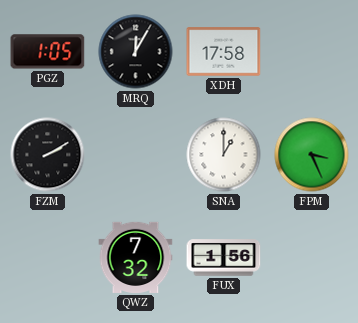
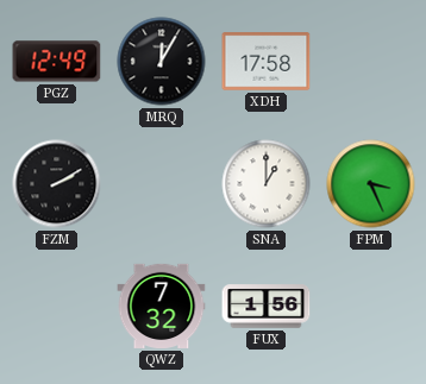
PGZ: 1:05 -> 12:49 (57, 62)
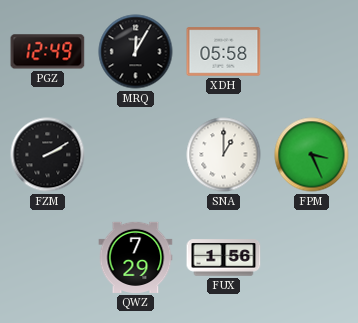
XDH: 17:58 -> 05:58 (224, 52)
QWZ: 7:32 -> 7:29 (136, 257)
